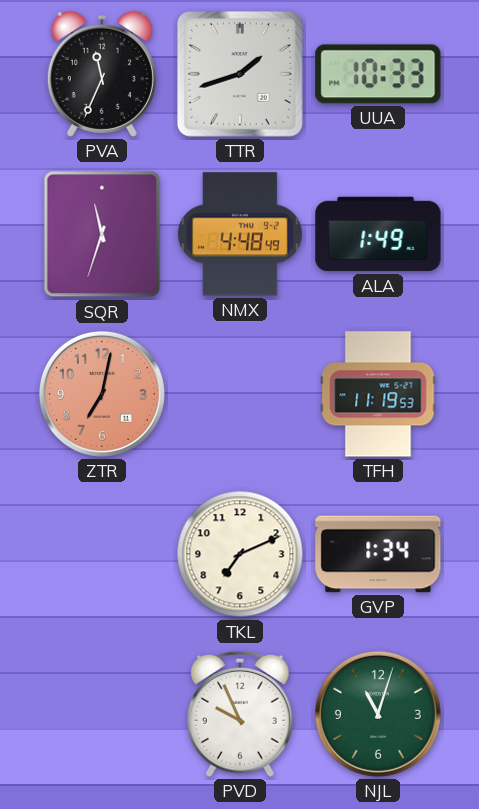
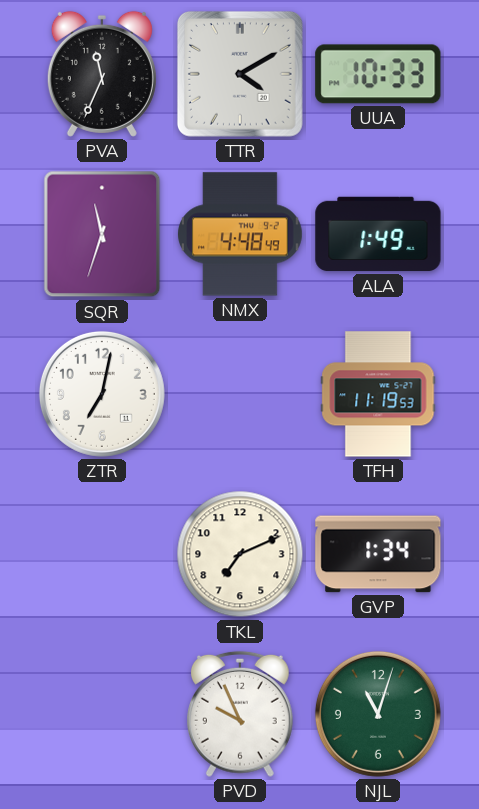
TTR: 1:42 -> 4:10 (240, 74)
ZTR dial: salmon -> white (102, 394)
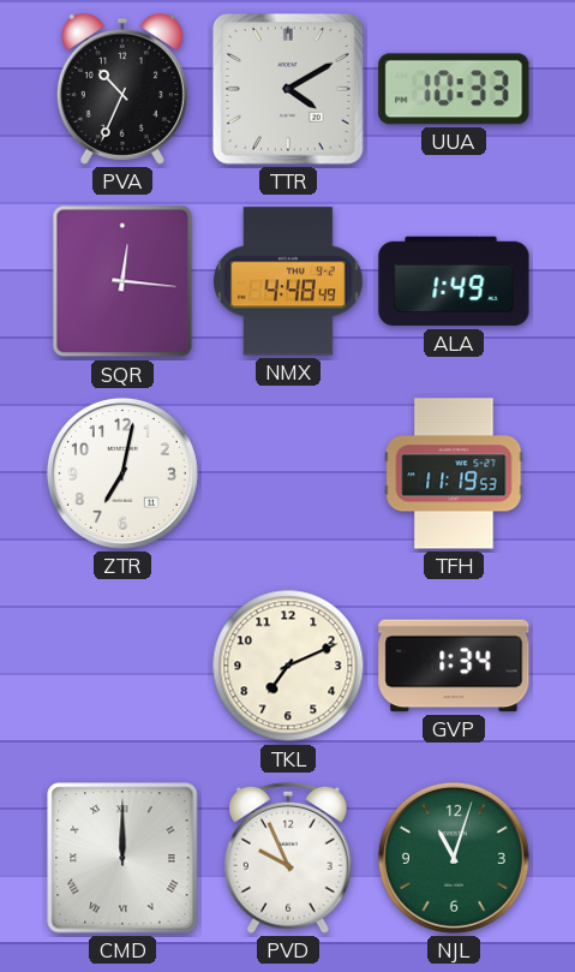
PVA: 11:34 -> 10:34 (122, 89)
SQR: 11:33 -> 12:16 (122, 281)
CMD: none -> 12:00 (122, 858)
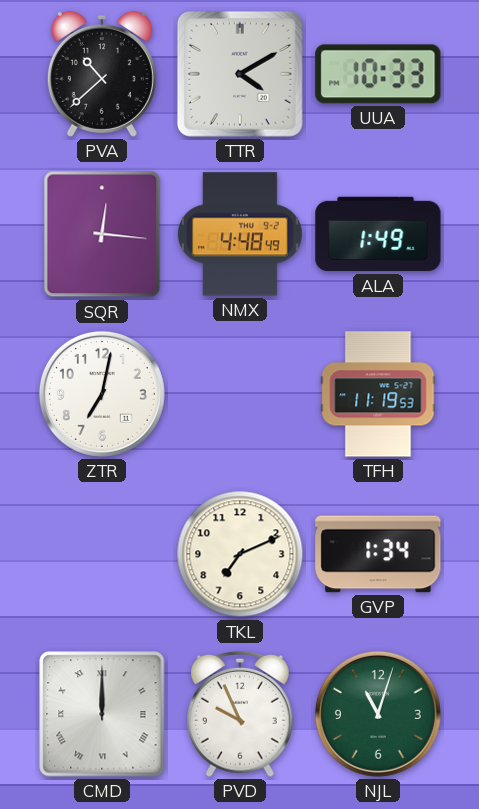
PVA: 10:34 -> 10:38 (102, 74)
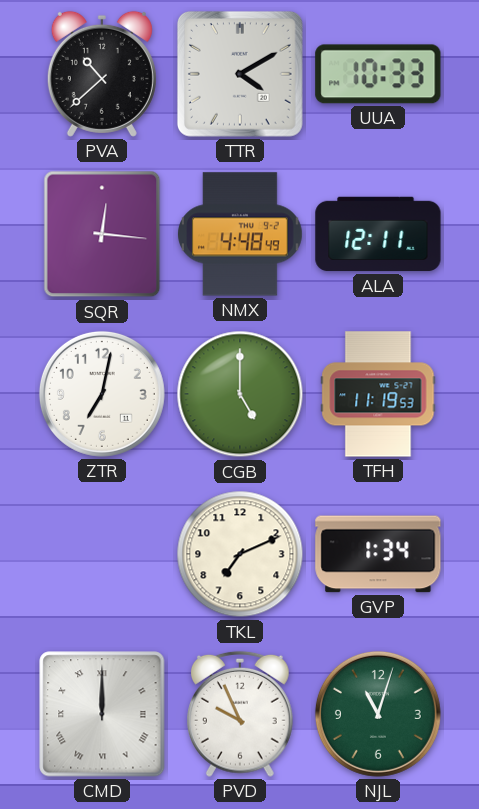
ALA: 1:49 -> 12:11 (378, 234)
CGB: none -> 5:00 (240, 394)
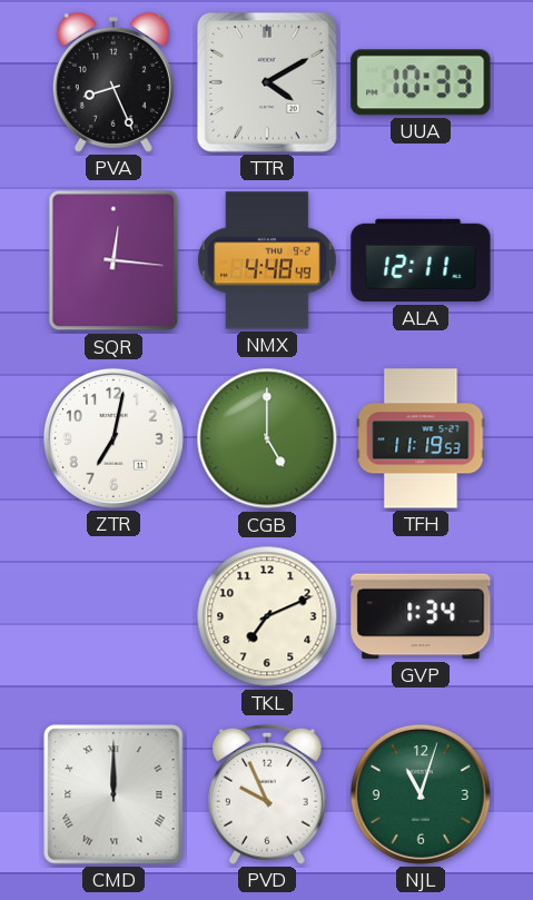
PVA: 10:38 -> 8:26 (113, 82)
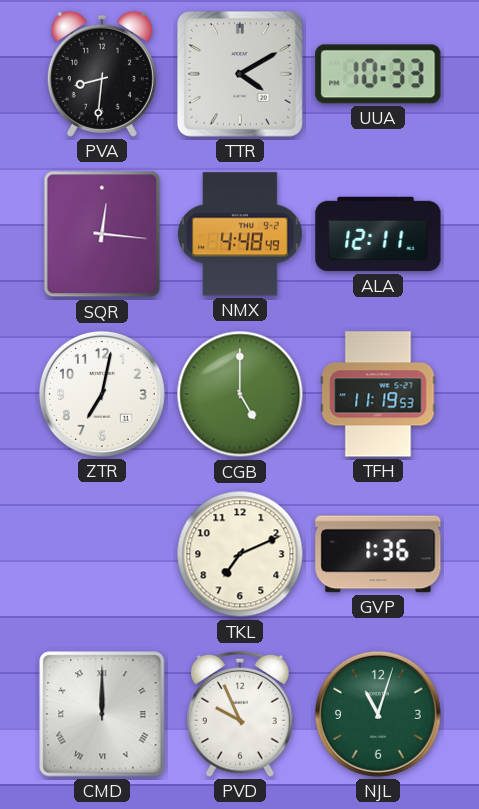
PVA: 8:26 -> 8:31 (102, 74)
GVP: 1:34 -> 1:36 (378, 554)
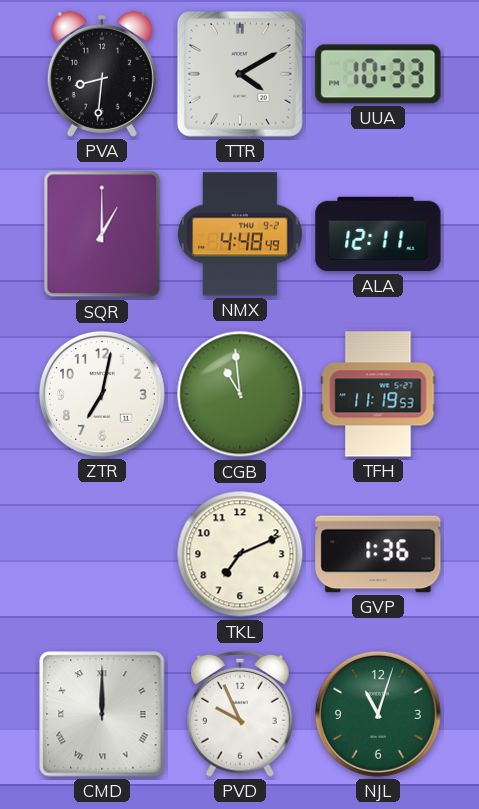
SQR: 12:16 -> 1:00 (102, 234)
CGB: 5:00 -> 10:59 (240, 394)
